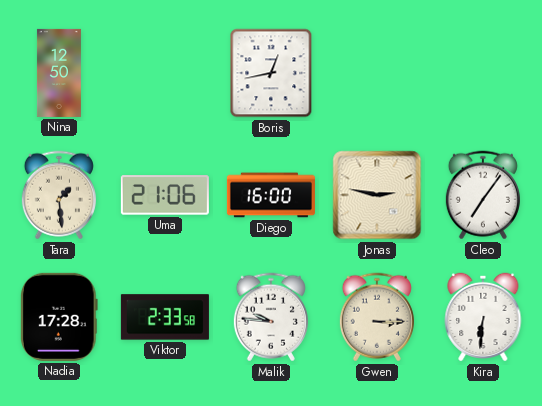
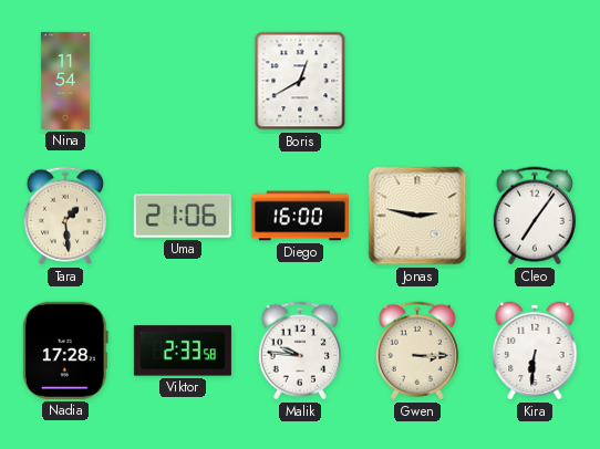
Nina: 12:50 -> 11:54 (65, 81)
Boris: 12:43 -> 12:40 (300, 81)
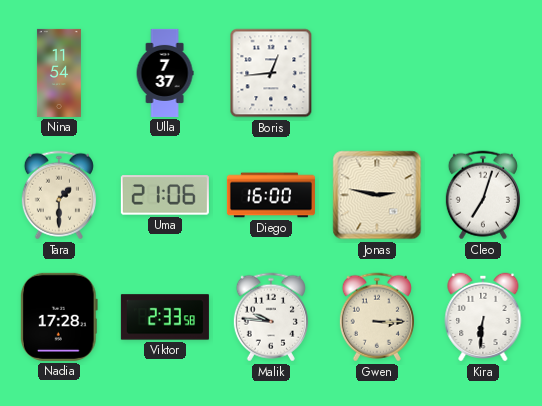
Ulla: none -> 7:37 (165, 73)
Boris: 12:40 -> 12:44 (271, 73)
Tara: 1:29 -> 1:30 (59, 195)
Cleo: 7:06 -> 7:03 (483, 195)
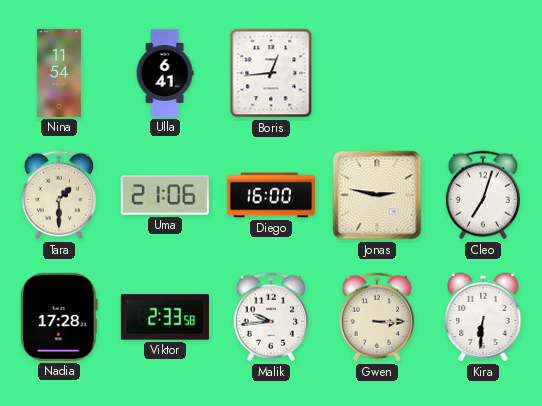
Ulla: 7:37 -> 6:41 (165, 73)
Malik: 9:46 -> 9:44 (271, 317)
